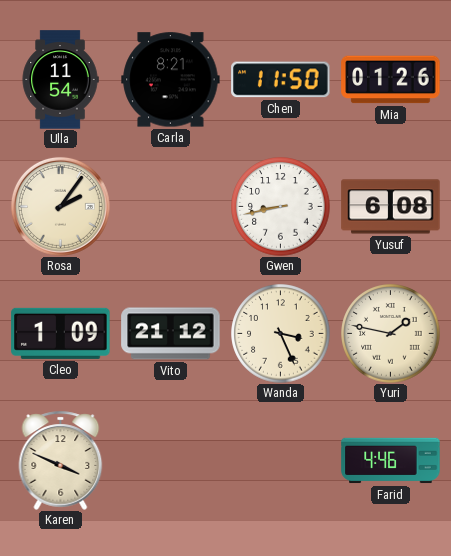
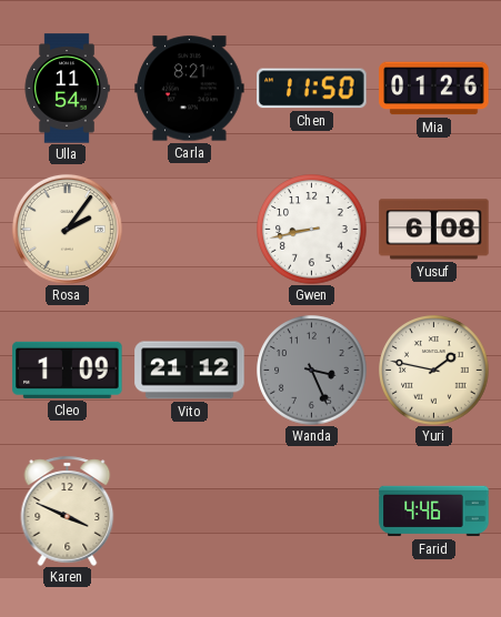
Wanda dial: cream -> grey (312, 371)
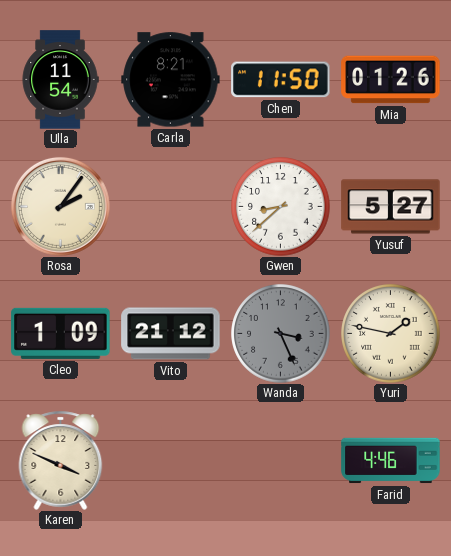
Gwen: 8:43 -> 8:38 (281, 207)
Yusuf: 6:08 -> 5:27 (391, 207)
